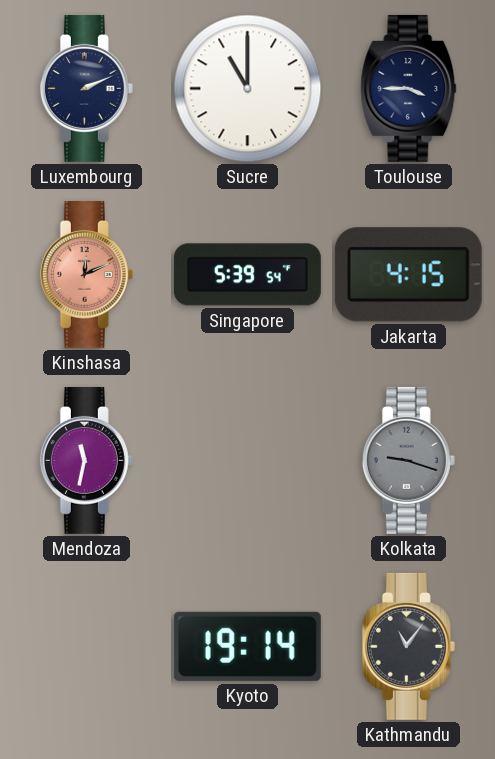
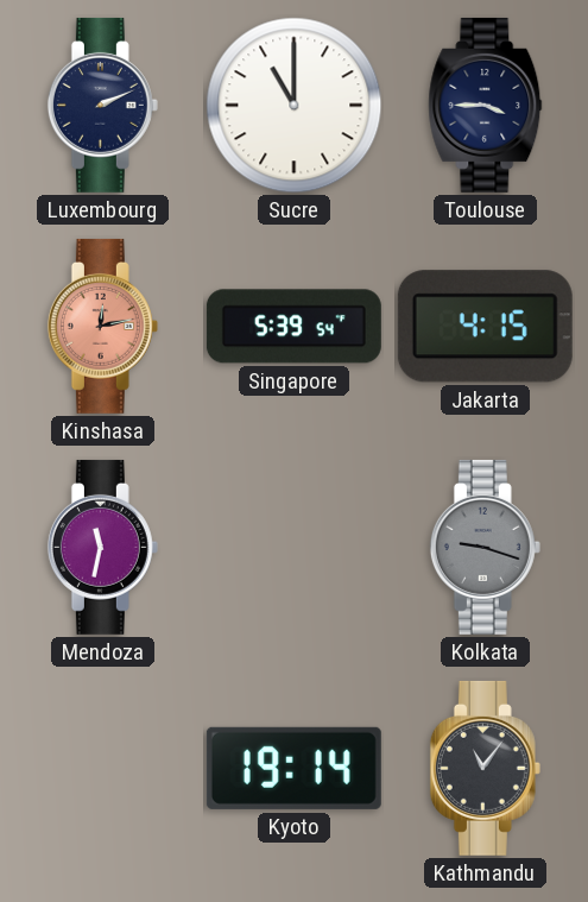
Kinshasa: 12:11 -> 12:13 (102, 326)
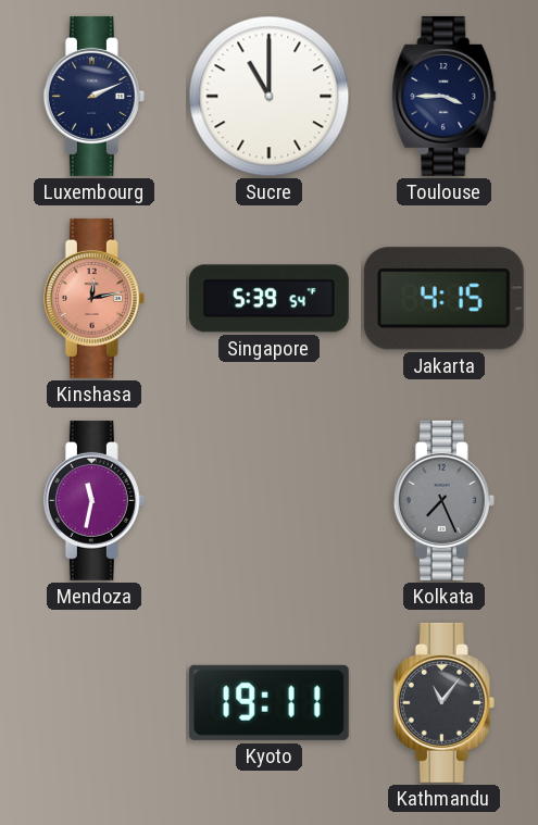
Kolkata: 9:18 -> 7:26 (443, 500)
Kyoto: 19:14 -> 19:11 (268, 702)
